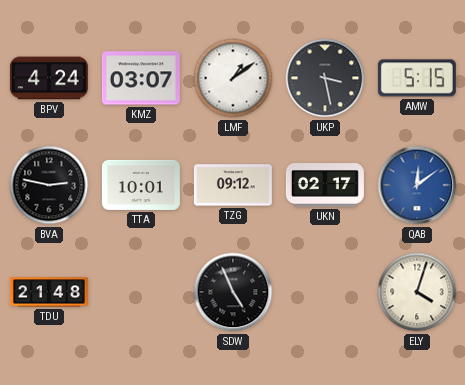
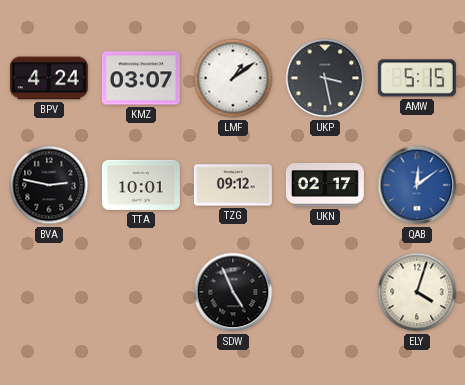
TDU: 21:48 -> none (49, 292)
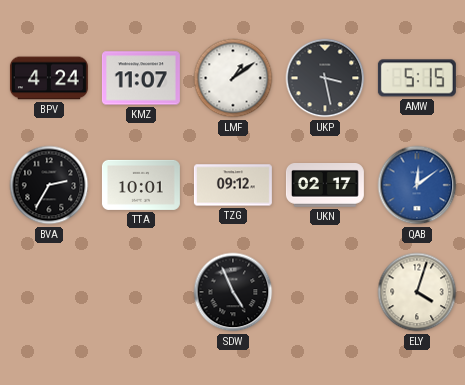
KMZ: 03:07 -> 11:07 (141, 78)
BVA: 2:47 -> 2:35 (49, 185)
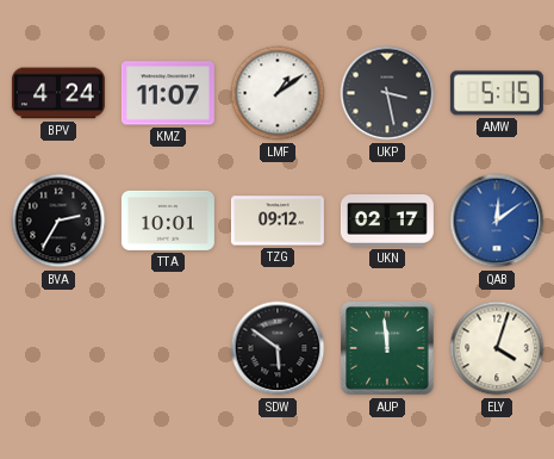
SDW: 4:56 -> 5:51 (278, 348)
AUP: none -> 11:59 (387, 348)
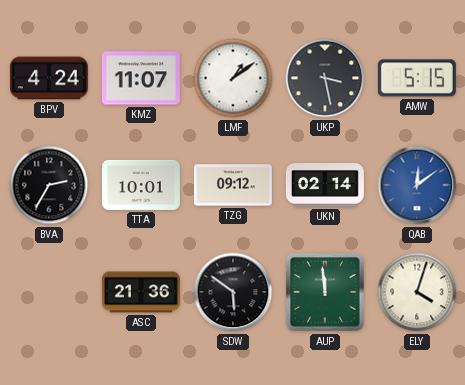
UKN: 02:17 -> 02:14 (325, 186)
ASC: none -> 21:36 (141, 292)
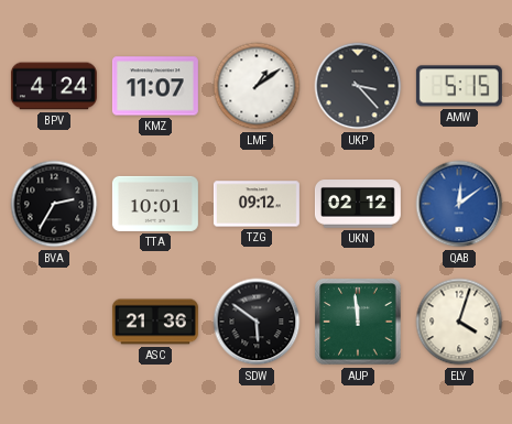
UKP: 3:28 -> 3:23 (358, 86)
UKN: 02:14 -> 02:12 (358, 205)
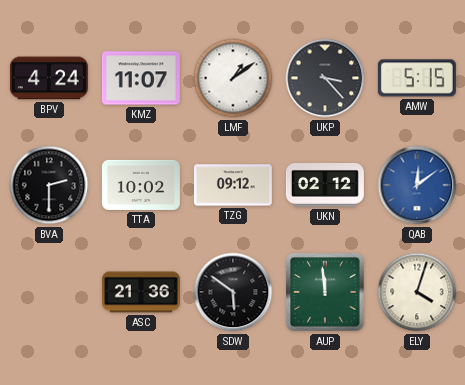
BVA: 2:35 -> 2:30 (49, 185)
TTA: 10:01 -> 10:02 (141, 185)
